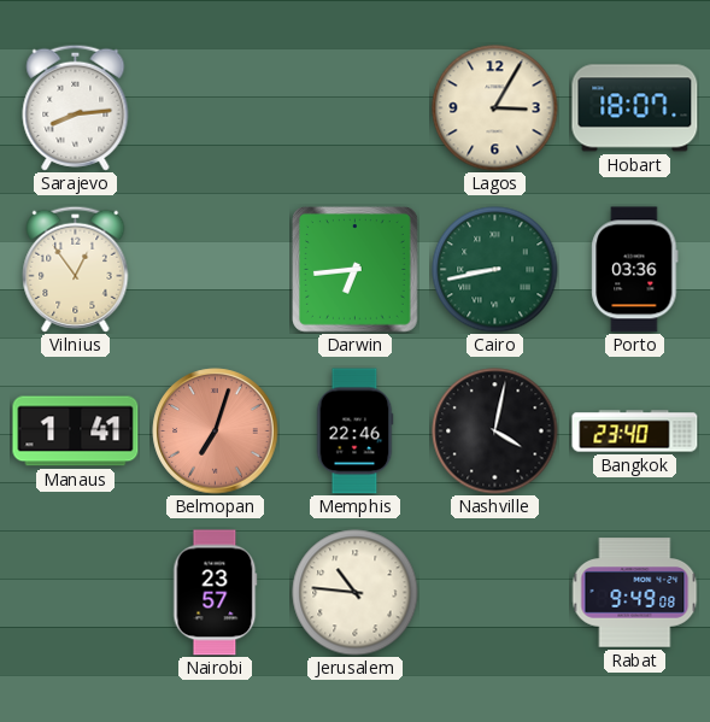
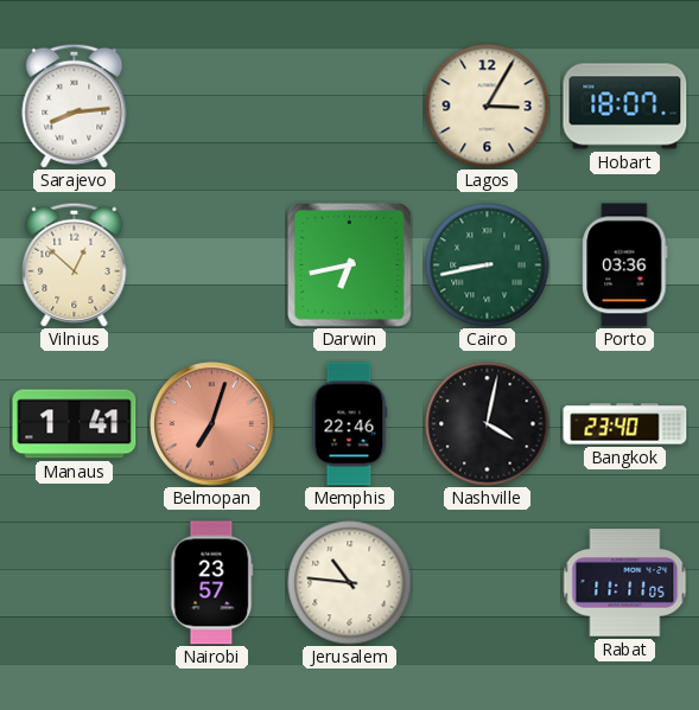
Vilnius: 12:54 -> 12:52 (75, 264)
Darwin: 6:44 -> 6:43 (350, 266)
Rabat: 9:49 -> 11:11 (625, 583)
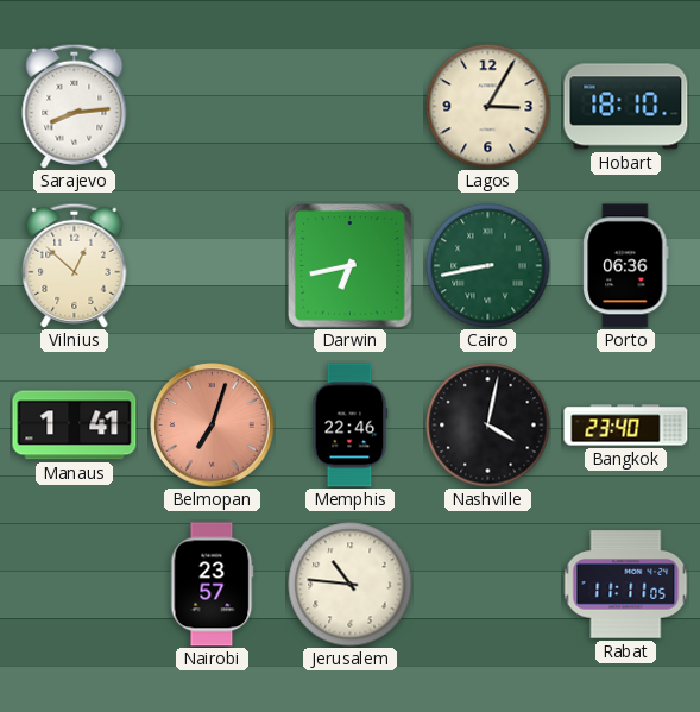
Hobart: 18:07 -> 18:10 (626, 107)
Porto: 03:36 -> 06:36 (626, 266)
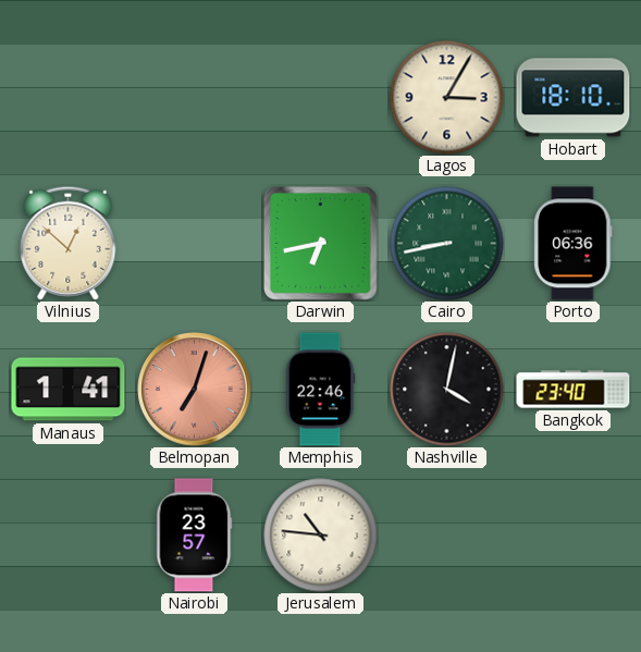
Sarajevo: 8:14 -> none (75, 106)
Rabat: 11:11 -> none (626, 585)
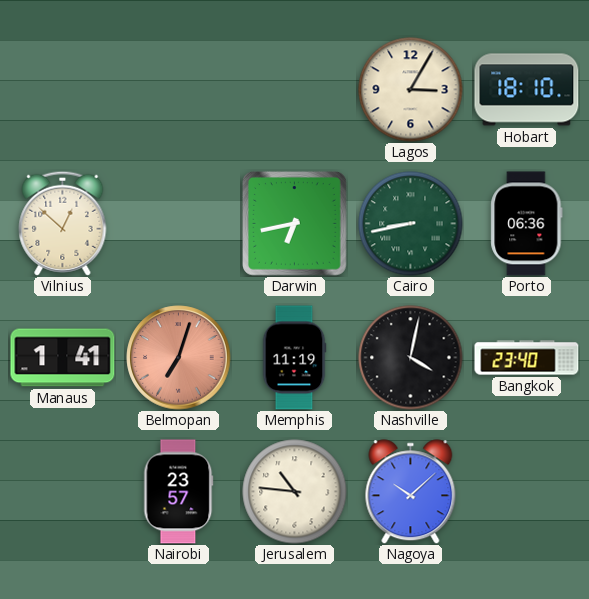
Memphis: 22:46 -> 11:19 (294, 358)
Nagoya: none -> 10:08 (411, 492)
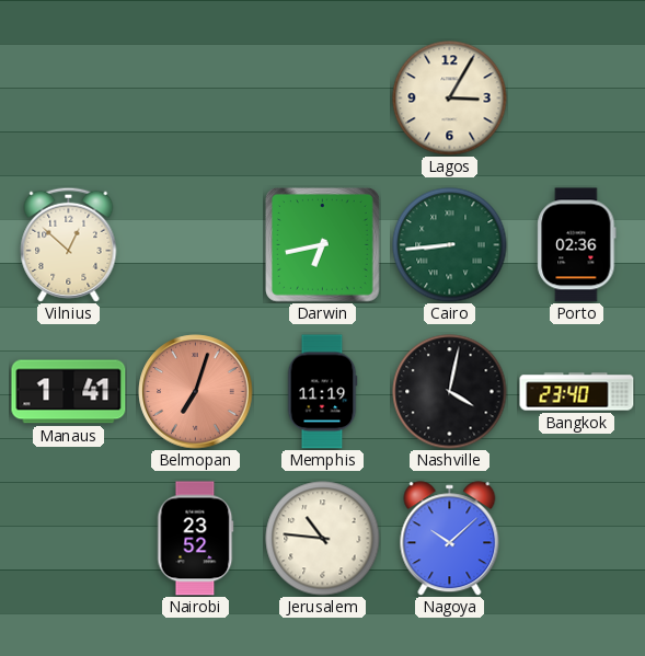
Hobart: 18:10 -> none (527, 90)
Cairo: 8:43 -> 8:44 (450, 245)
Porto: 06:36 -> 02:36 (577, 245)
Nairobi: 23:57 -> 23:52 (196, 539)
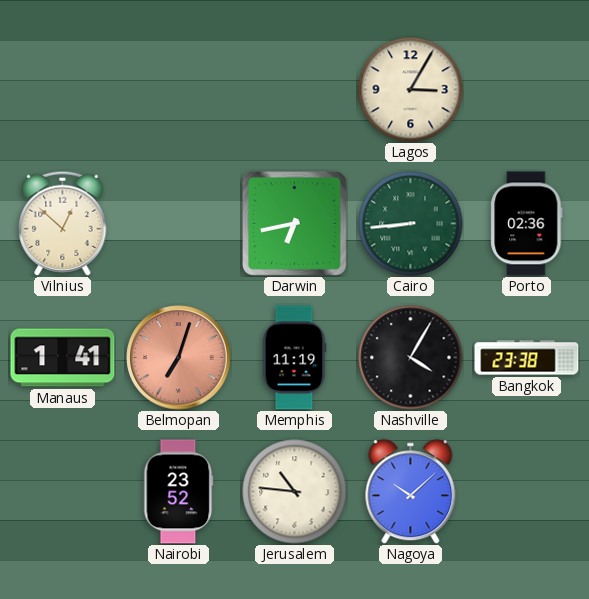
Nashville: 4:02 -> 4:05 (411, 358)
Bangkok: 23:40 -> 23:38 (527, 358)
